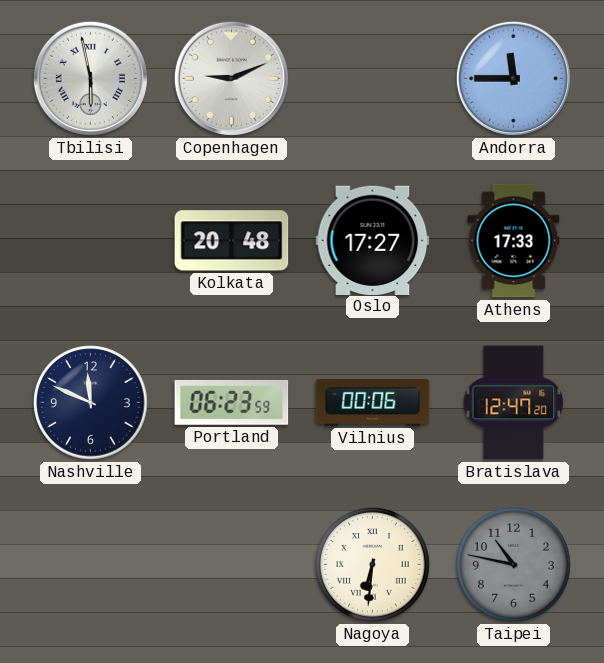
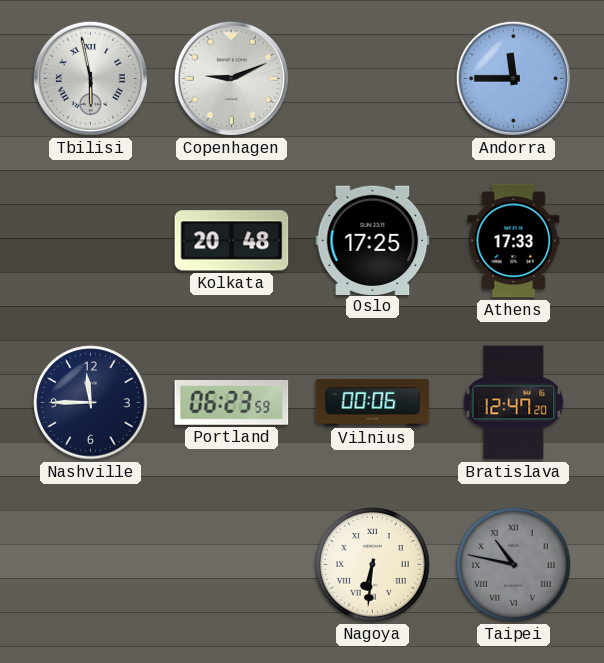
Oslo: 17:27 -> 17:25 (373, 240)
Nashville: 11:49 -> 11:45 (91, 403)
Taipei numerals: Arabic -> Roman (514, 565)
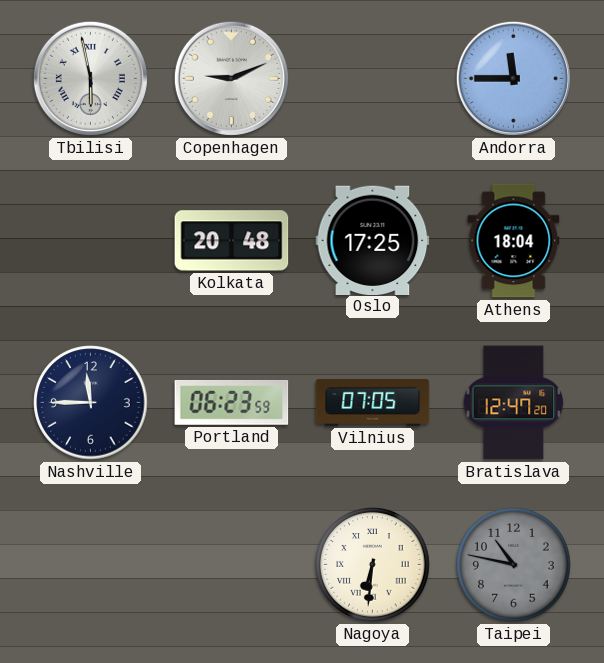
Athens: 17:33 -> 18:04 (514, 241)
Vilnius: 00:06 -> 07:05 (373, 402)
Taipei numerals: Roman -> Arabic (514, 565)
